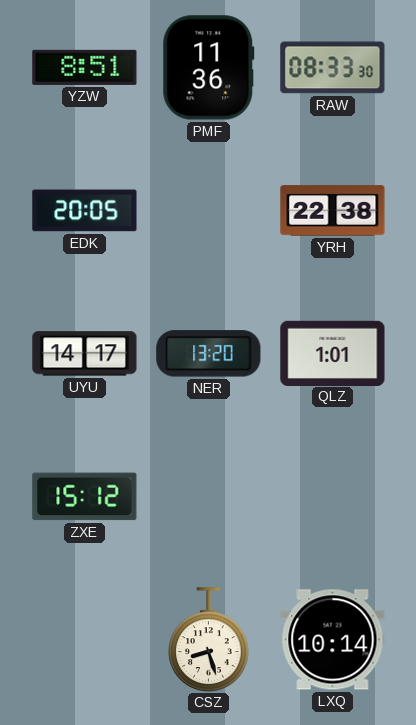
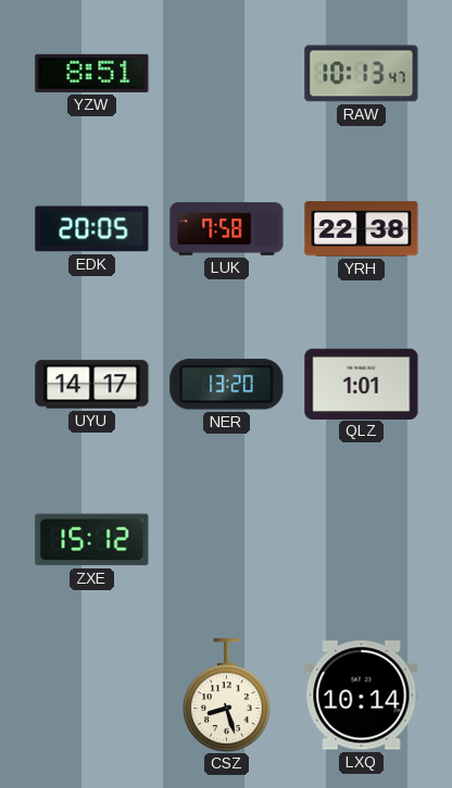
PMF: 11:36 -> none (209, 68)
RAW: 08:33 -> 10:13 (362, 74)
LUK: none -> 7:58 (227, 229)
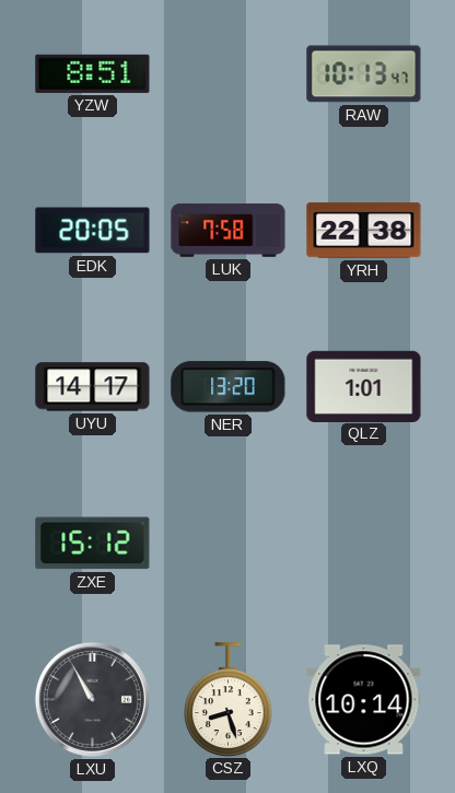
LXU: none -> 10:55 (92, 699)
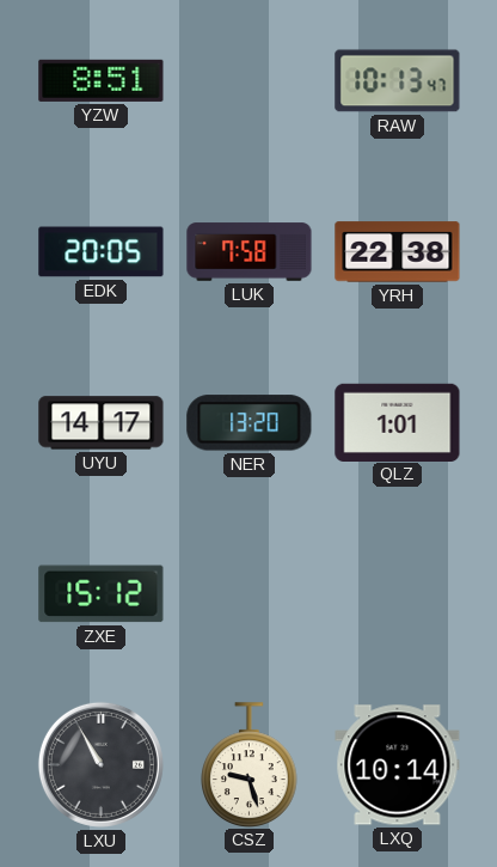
CSZ: 8:27 -> 9:27 (250, 764)
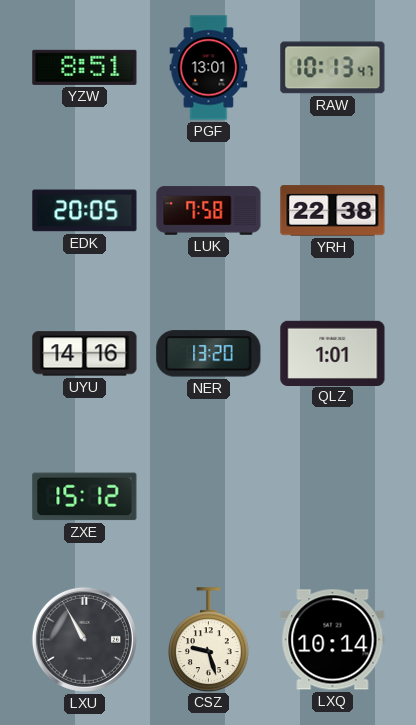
PGF: none -> 13:01 (209, 68)
UYU: 14:17 -> 14:16 (85, 354)
